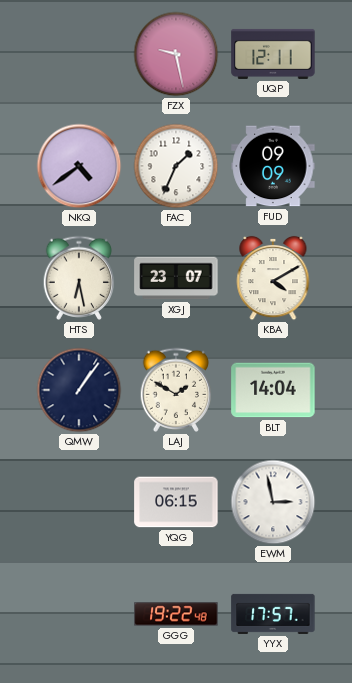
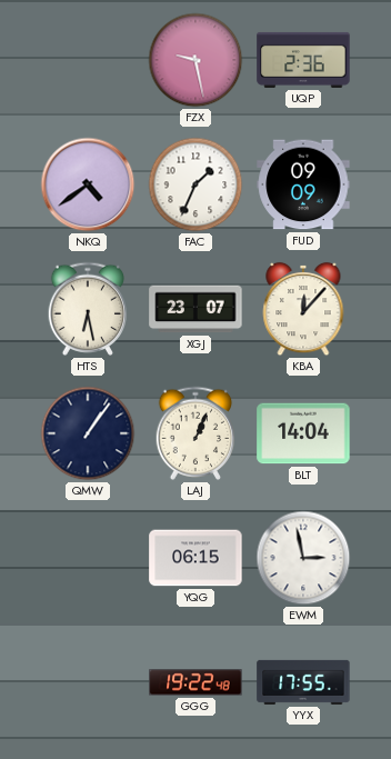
UQP: 12:11 -> 2:36 (303, 60)
KBA: 4:10 -> 12:07 (303, 309)
LAJ: 1:50 -> 1:04 (195, 433)
YYX: 17:57 -> 17:55 (303, 682)
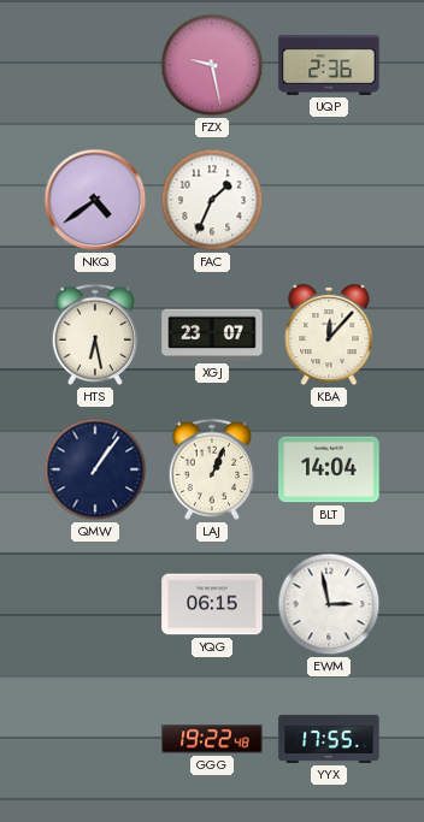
FUD: 09:09 -> none (303, 184)
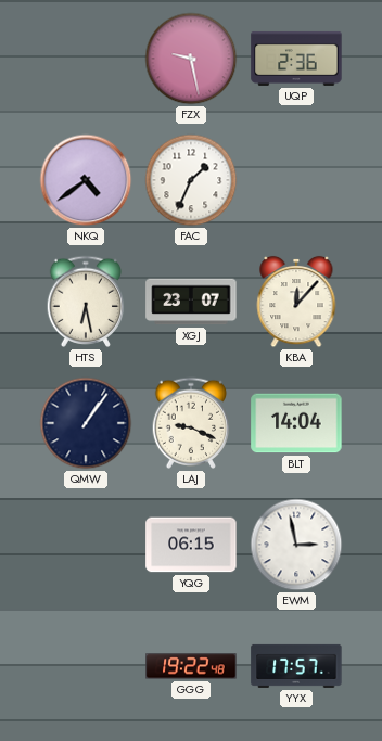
LAJ: 1:04 -> 9:19 (191, 423)
YYX: 17:55 -> 17:57 (296, 666)
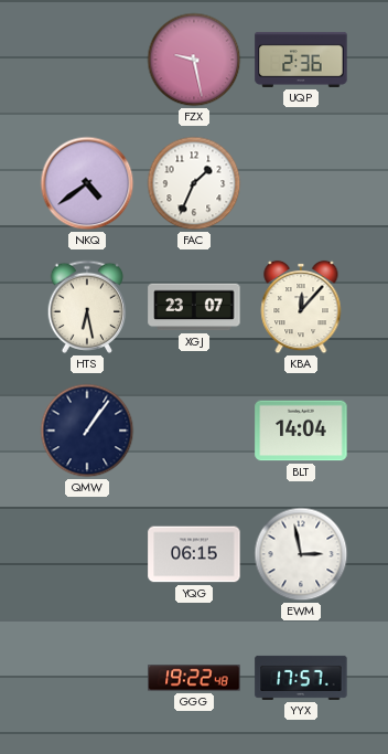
LAJ: 9:19 -> none (191, 423)
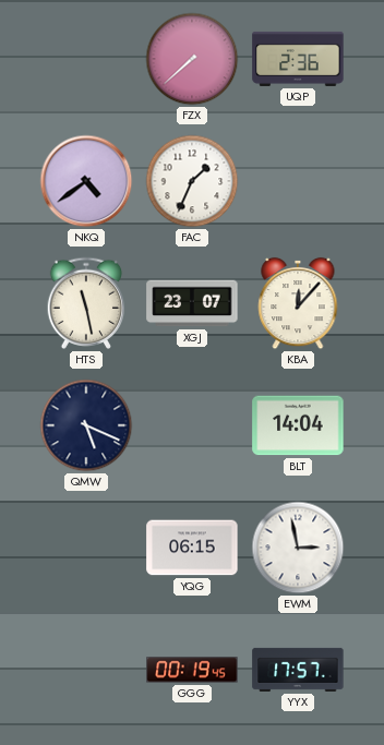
FZX: 9:28 -> 7:38 (192, 59)
HTS: 6:28 -> 11:28 (86, 303)
QMW: 1:06 -> 5:19 (86, 425)
GGG: 19:22 -> 00:19 (192, 670)
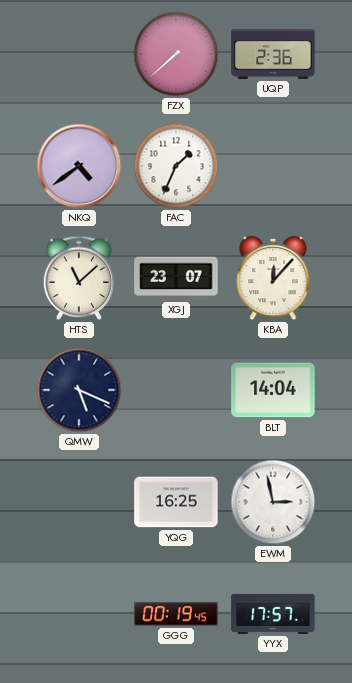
HTS: 11:28 -> 11:08 (79, 278)
YQG: 06:15 -> 16:25 (176, 502)
